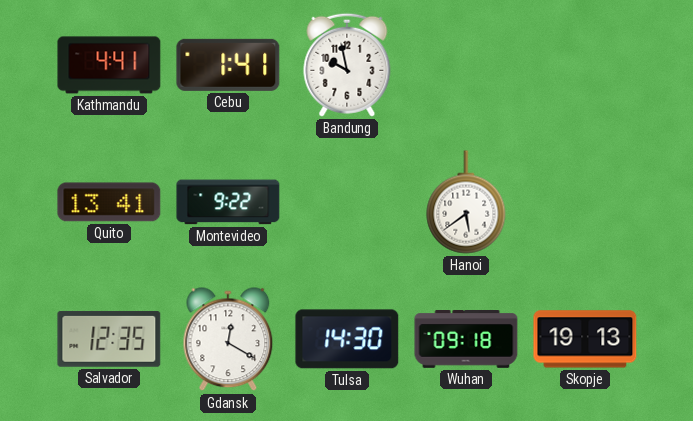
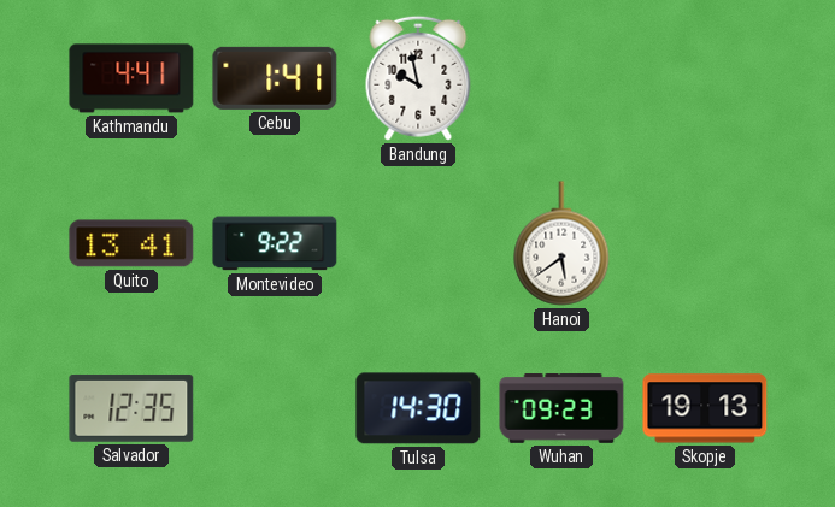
Gdansk: 12:20 -> none (228, 340)
Wuhan: 09:18 -> 09:23 (561, 409)
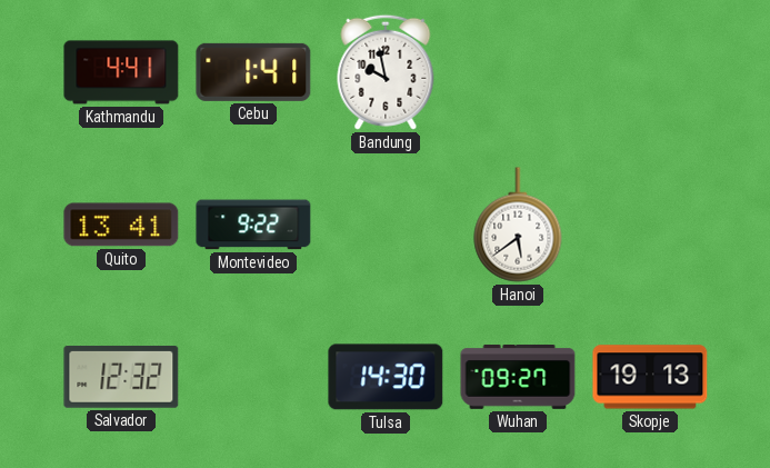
Salvador: 12:35 -> 12:32 (121, 377)
Wuhan: 09:23 -> 09:27 (518, 378)
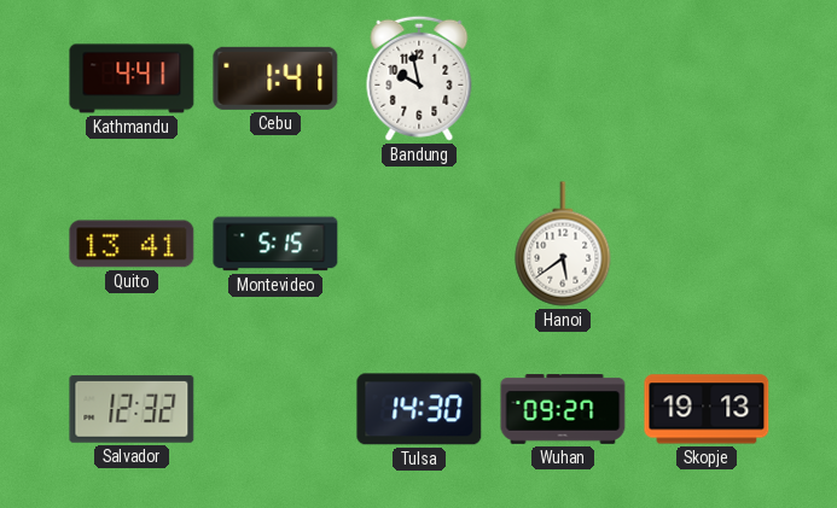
Montevideo: 9:22 -> 5:15 (275, 244)
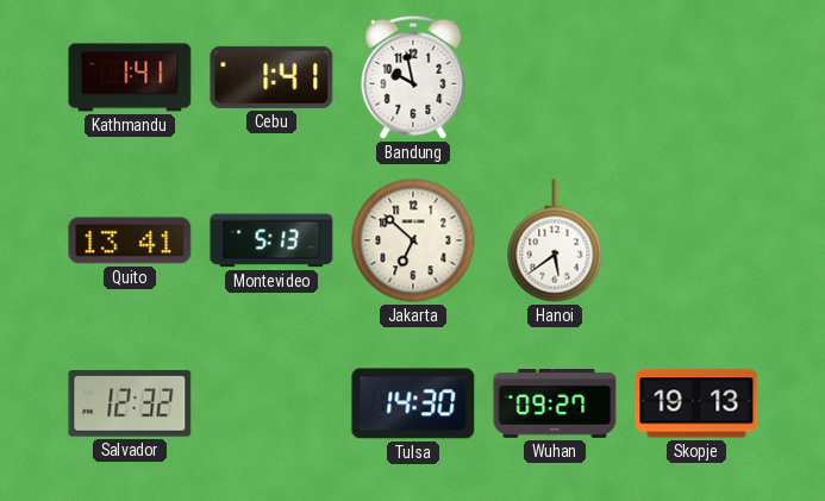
Kathmandu: 4:41 -> 1:41 (130, 77)
Montevideo: 5:15 -> 5:13 (271, 240)
Jakarta: none -> 6:52 (413, 240)
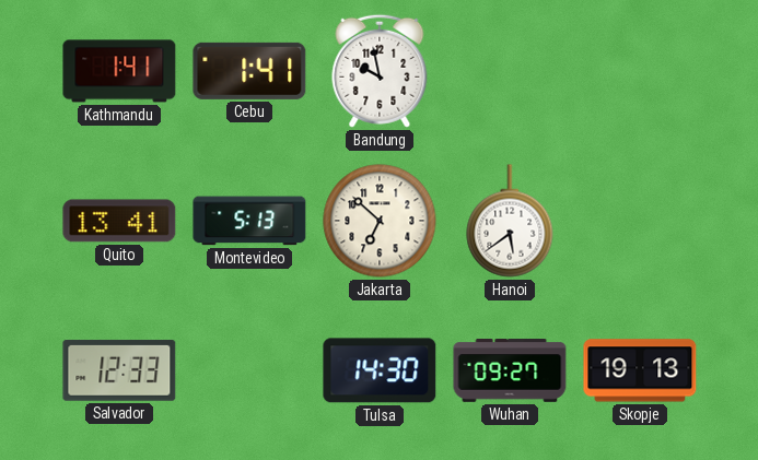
Salvador: 12:32 -> 12:33 (119, 370)
